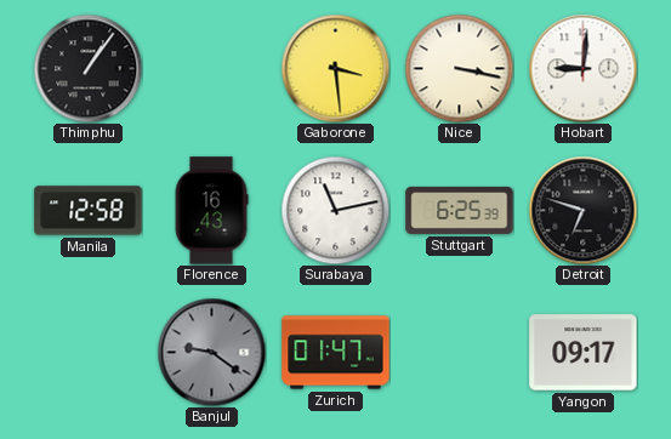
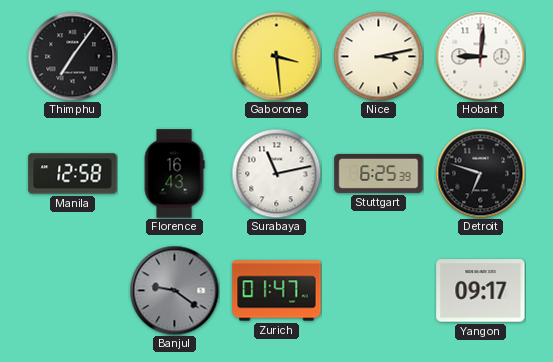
Thimphu: 1:06 -> 7:06 (72, 56)
Nice: 3:17 -> 3:13 (378, 56)
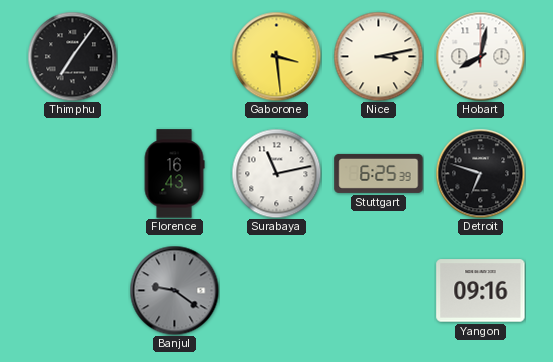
Hobart: 9:01 -> 8:02 (480, 56)
Manila: 12:58 -> none (73, 174)
Zurich: 01:47 -> none (277, 291)
Yangon: 09:17 -> 09:16 (481, 291)
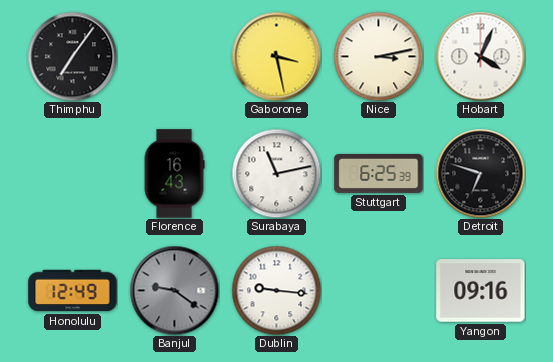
Gaborone: 3:29 -> 3:28 (276, 56)
Hobart: 8:02 -> 4:04 (480, 56)
Honolulu: none -> 12:49 (73, 291)
Dublin: none -> 9:16 (276, 290)
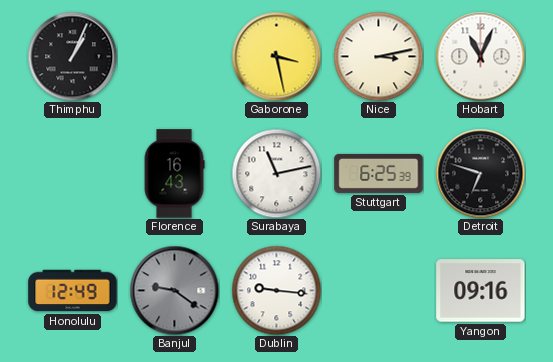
Thimphu: 7:06 -> 1:04 (72, 56)
Hobart: 4:04 -> 11:04 (480, 56)
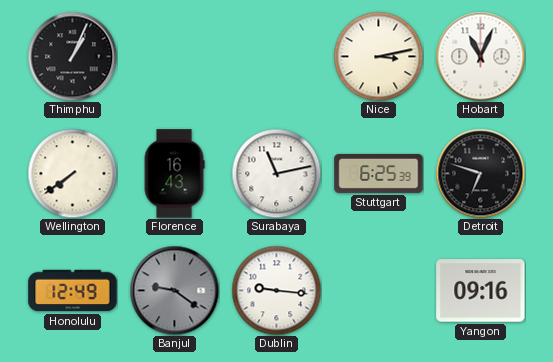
Gaborone: 3:28 -> none (276, 56)
Wellington: none -> 7:39 (72, 173)
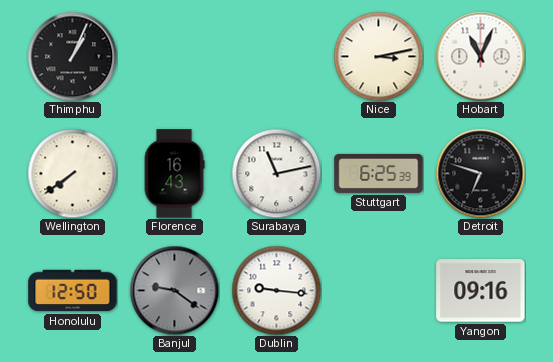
Honolulu: 12:49 -> 12:50 (73, 291)
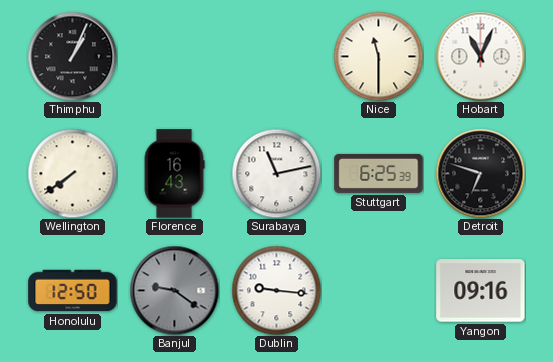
Nice: 3:13 -> 11:30 (378, 56)
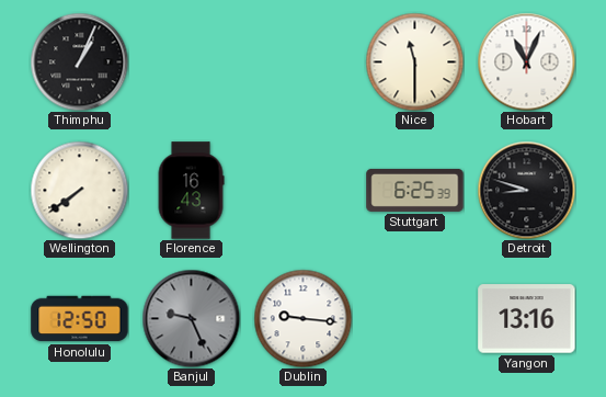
Surabaya: 11:13 -> none (276, 173)
Detroit: 6:48 -> 8:48 (526, 190)
Banjul: 9:21 -> 9:26 (191, 318)
Yangon: 09:16 -> 13:16 (527, 319)
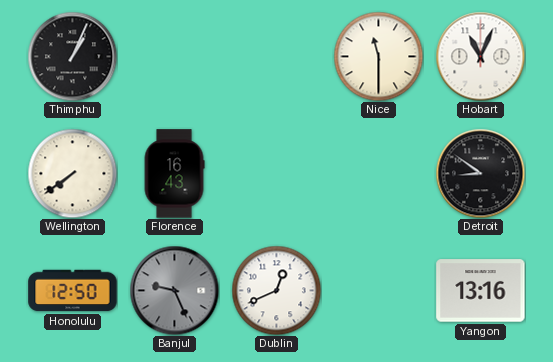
Stuttgart: 6:25 -> none (415, 190)
Detroit: 8:48 -> 8:51 (480, 173)
Dublin: 9:16 -> 12:41 (276, 290)
